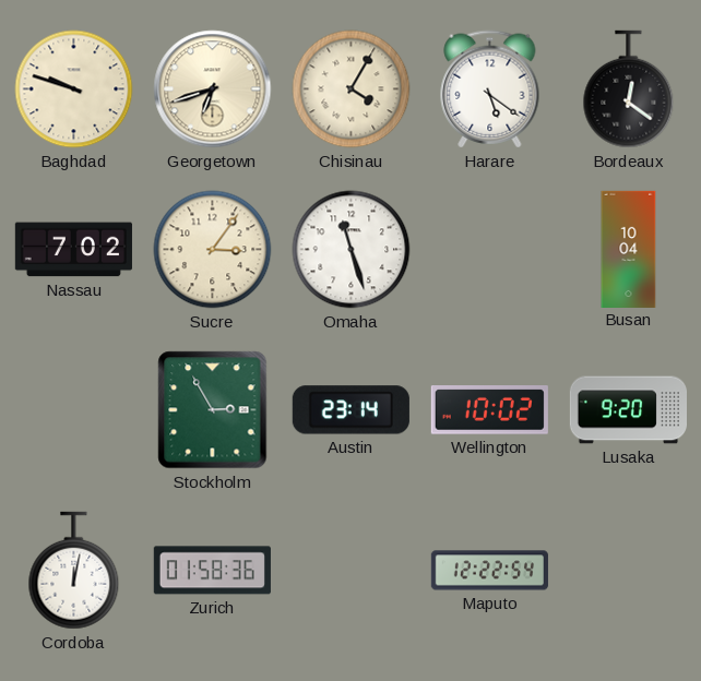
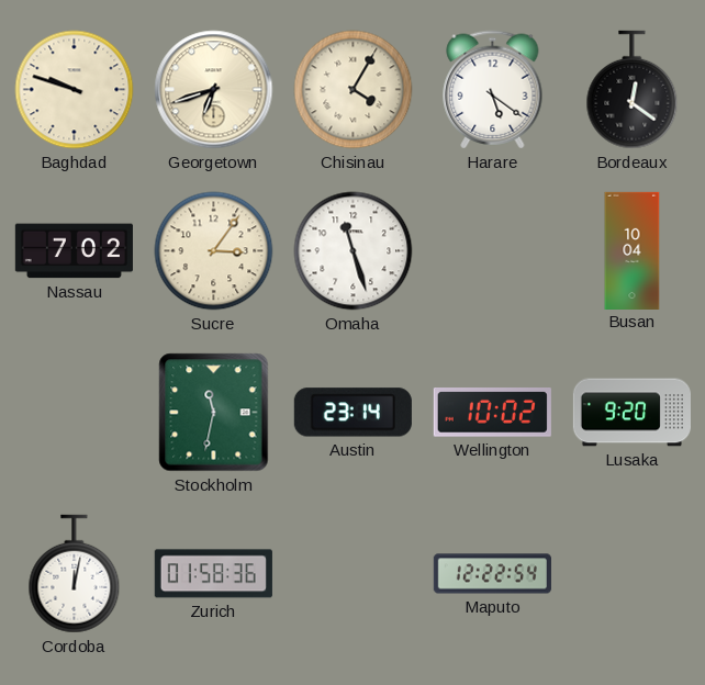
Stockholm: 2:55 -> 11:32 (214, 413)
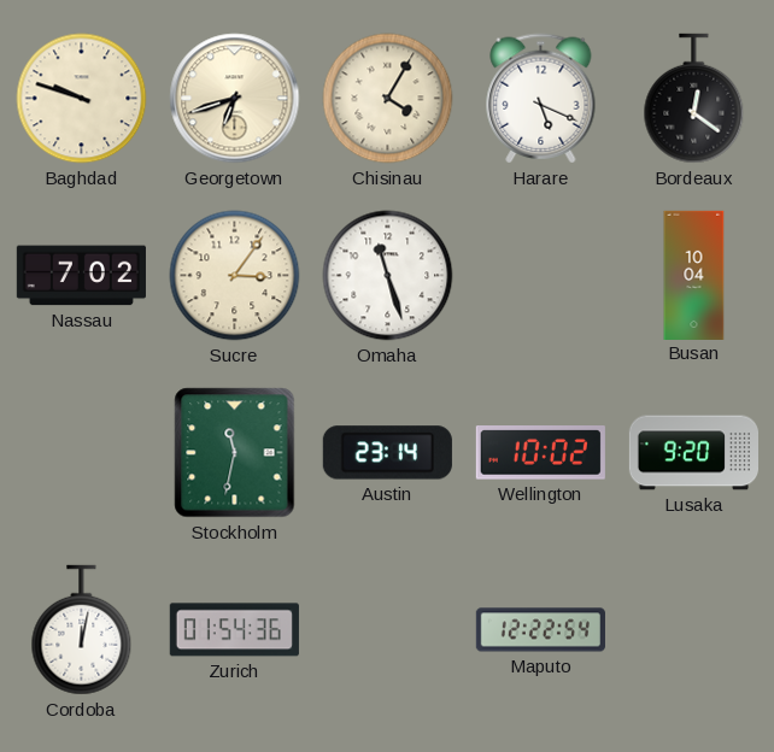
Harare: 5:21 -> 5:19 (541, 99)
Zurich: 01:58 -> 01:54 (234, 630)
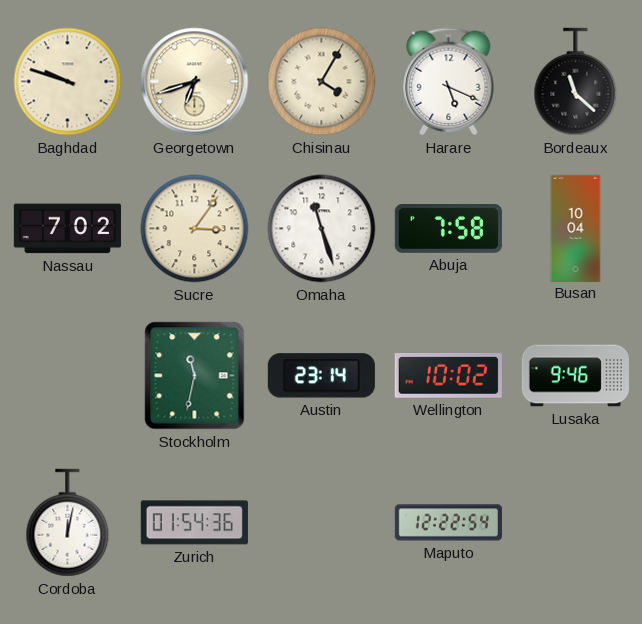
Bordeaux: 12:21 -> 11:22 (576, 82)
Abuja: none -> 7:58 (448, 229)
Lusaka: 9:20 -> 9:46 (575, 376)
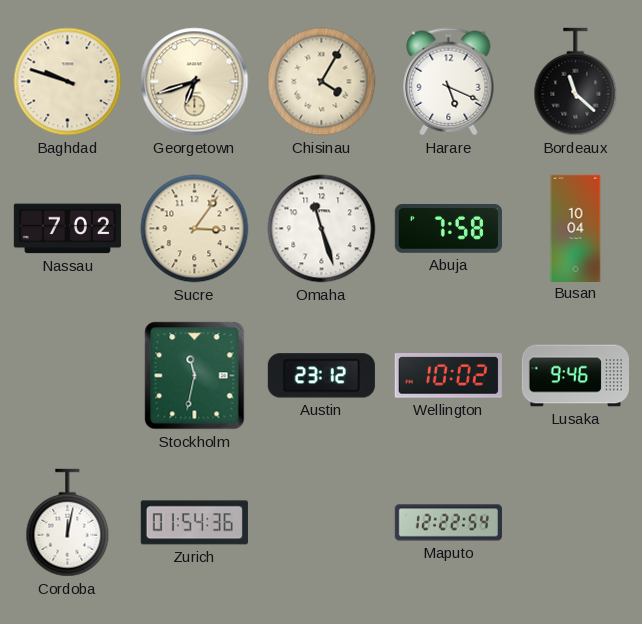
Austin: 23:14 -> 23:12 (321, 376)
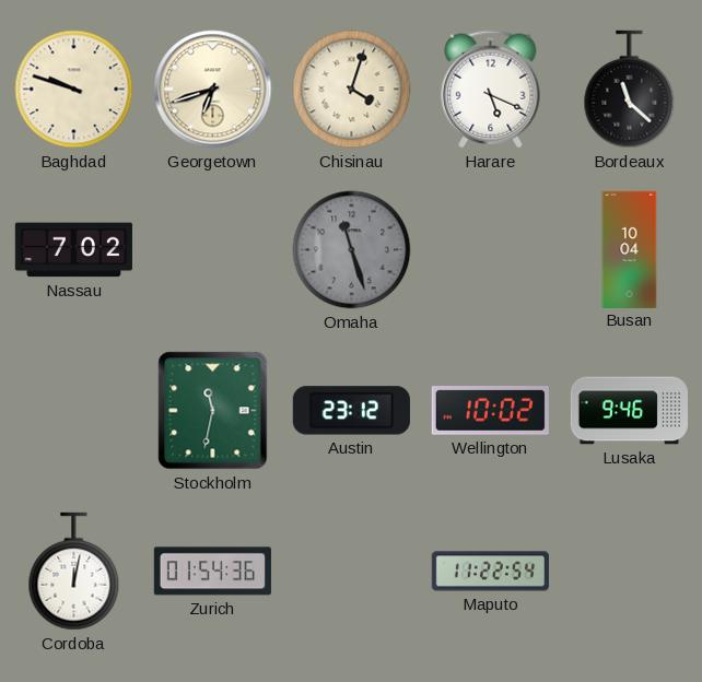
Chisinau: 4:05 -> 4:03 (352, 90)
Sucre: 3:06 -> none (195, 229)
Omaha dial: white -> grey (352, 250)
Abuja: 7:58 -> none (448, 229)
Maputo: 12:22 -> 11:22 (490, 572)
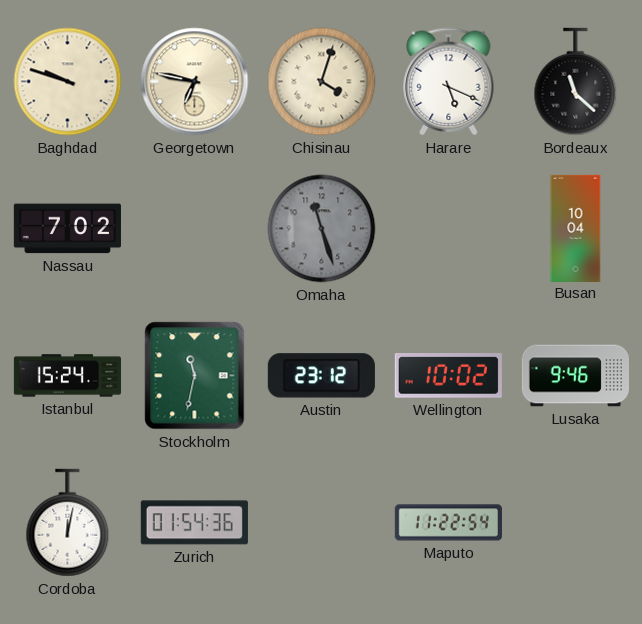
Georgetown: 6:42 -> 6:47 (195, 82)
Istanbul: none -> 15:24 (67, 376)
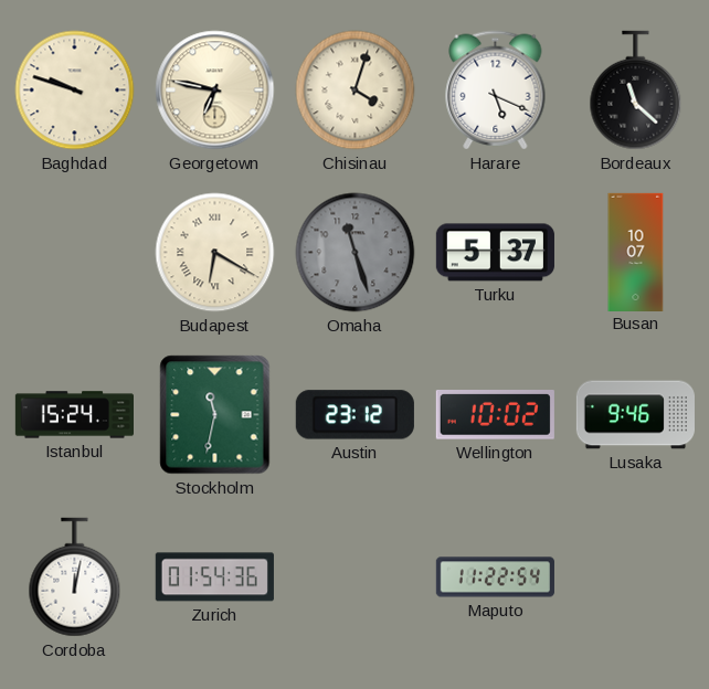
Nassau: 7:02 -> none (67, 229)
Budapest: none -> 6:20 (215, 253)
Turku: none -> 5:37 (495, 253)
Busan: 10:04 -> 10:07 (636, 252)
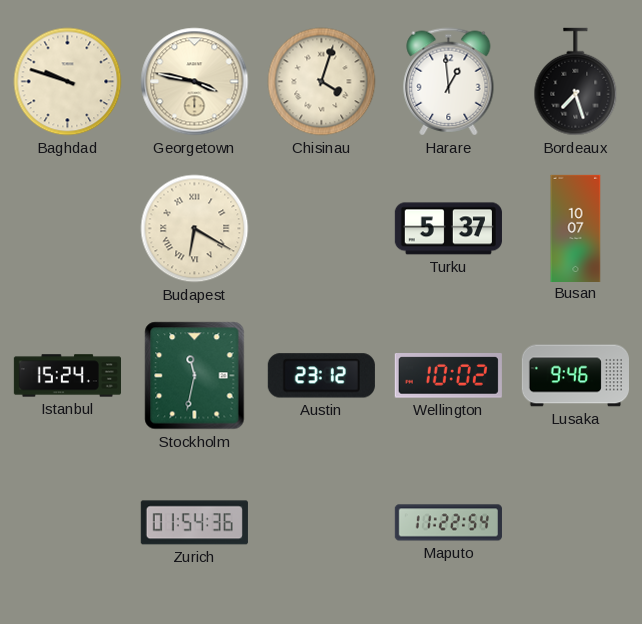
Georgetown: 6:47 -> 3:47 (195, 82)
Harare: 5:19 -> 12:59 (449, 82)
Bordeaux: 11:22 -> 7:27 (576, 82)
Omaha: 11:27 -> none (356, 253)
Cordoba: 12:02 -> none (75, 577)
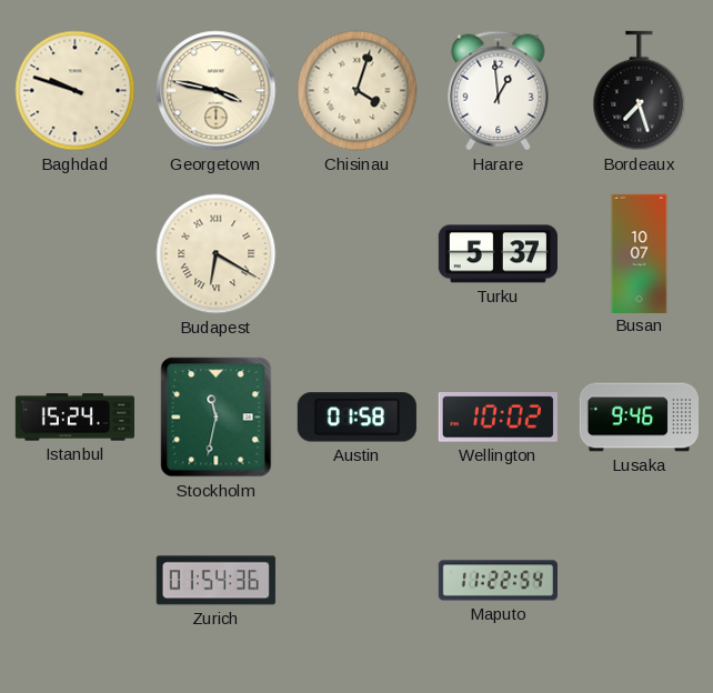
Austin: 23:12 -> 01:58 (356, 418)
